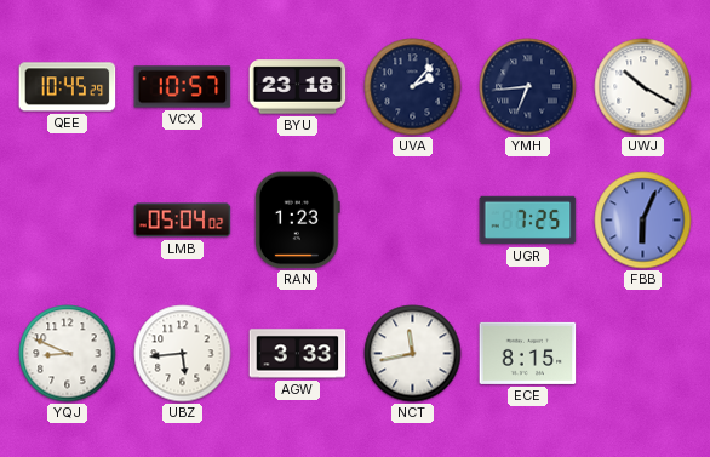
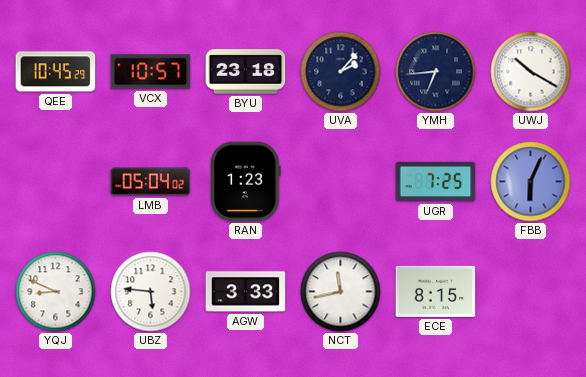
UBZ: 5:44 -> 5:46 (151, 292)
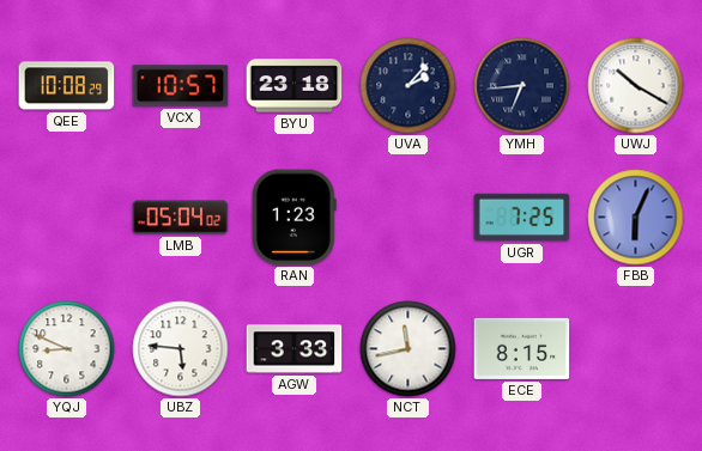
QEE: 10:45 -> 10:08 (67, 86)
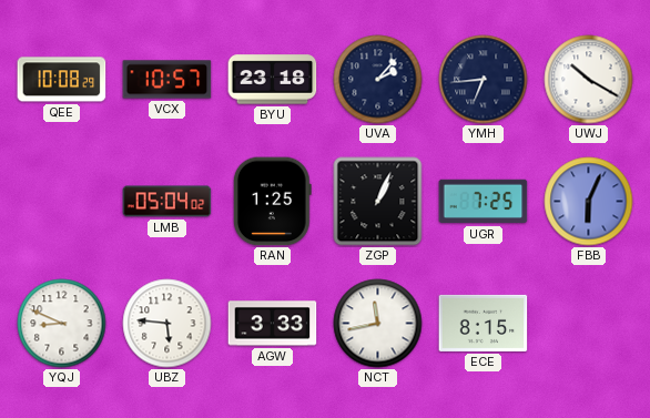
RAN: 1:23 -> 1:25 (272, 202)
ZGP: none -> 1:04 (378, 202)
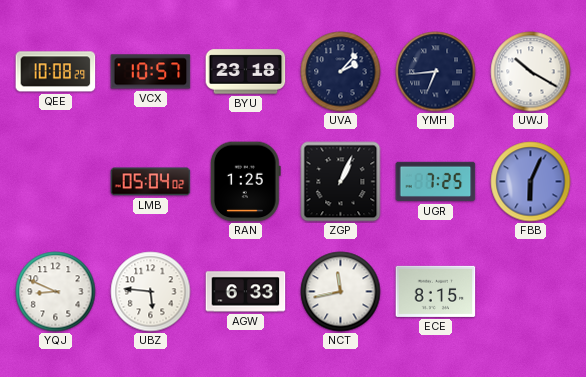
AGW: 3:33 -> 6:33 (246, 292)
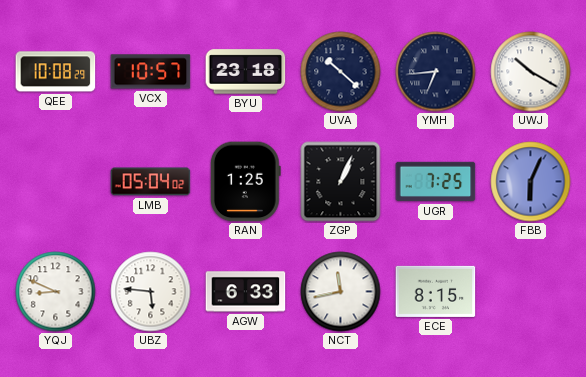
UVA: 2:07 -> 10:22 (341, 72)
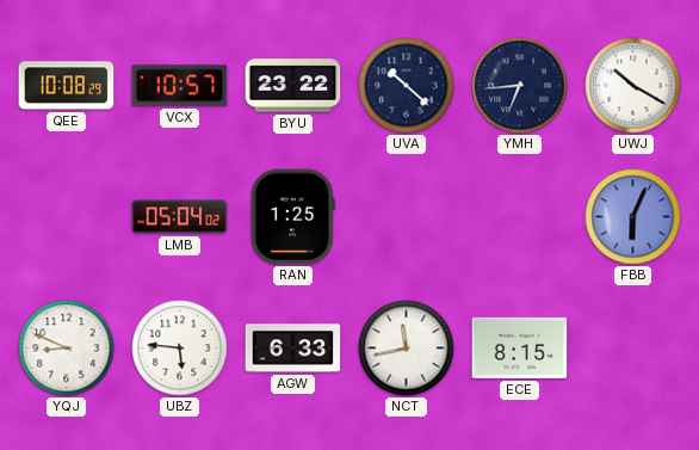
BYU: 23:18 -> 23:22 (293, 86)
ZGP: 1:04 -> none (341, 182)
UGR: 7:25 -> none (436, 182)
